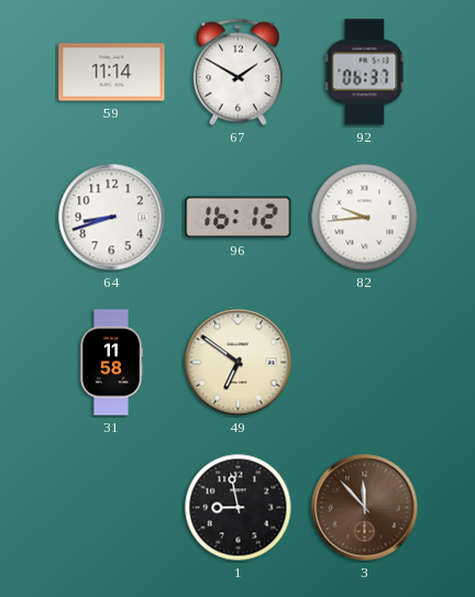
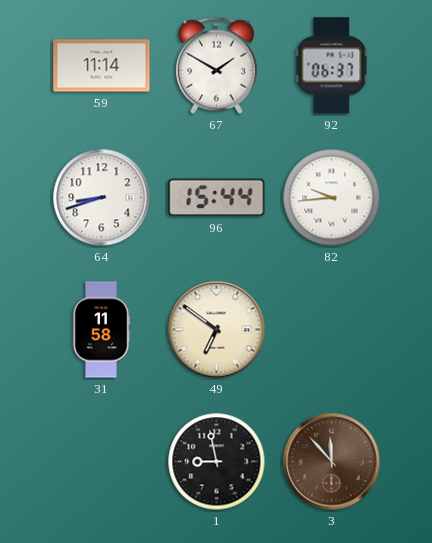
96: 16:12 -> 15:44 (217, 198)
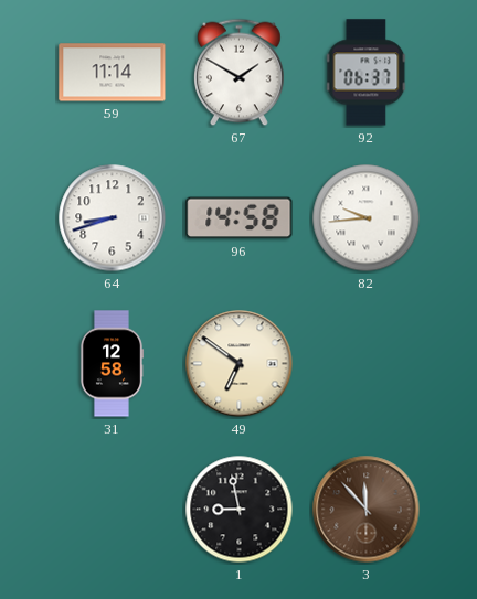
96: 15:44 -> 14:58 (240, 218)
31: 11:58 -> 12:58 (112, 364)
